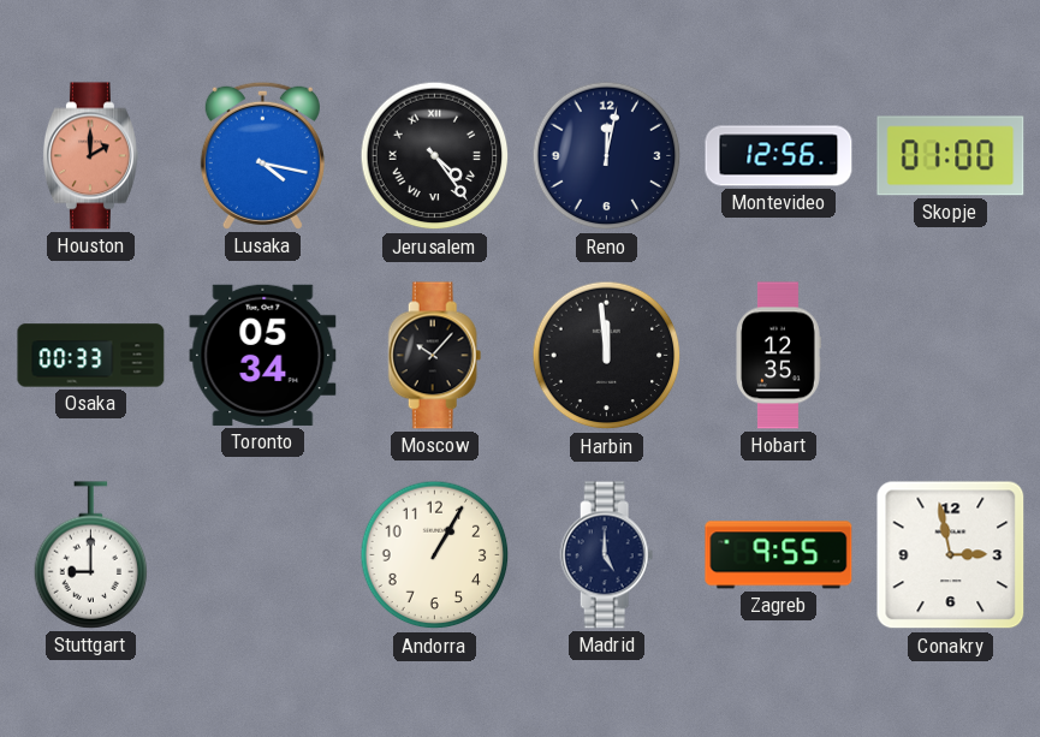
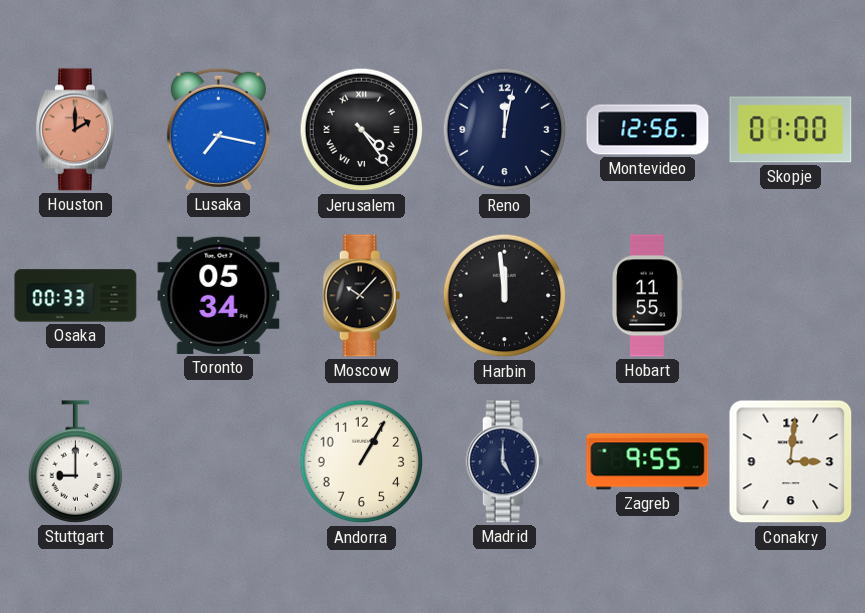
Lusaka: 4:17 -> 7:17 (218, 129)
Hobart: 12:35 -> 11:55 (648, 296)
Conakry: 2:58 -> 3:01 (791, 462)
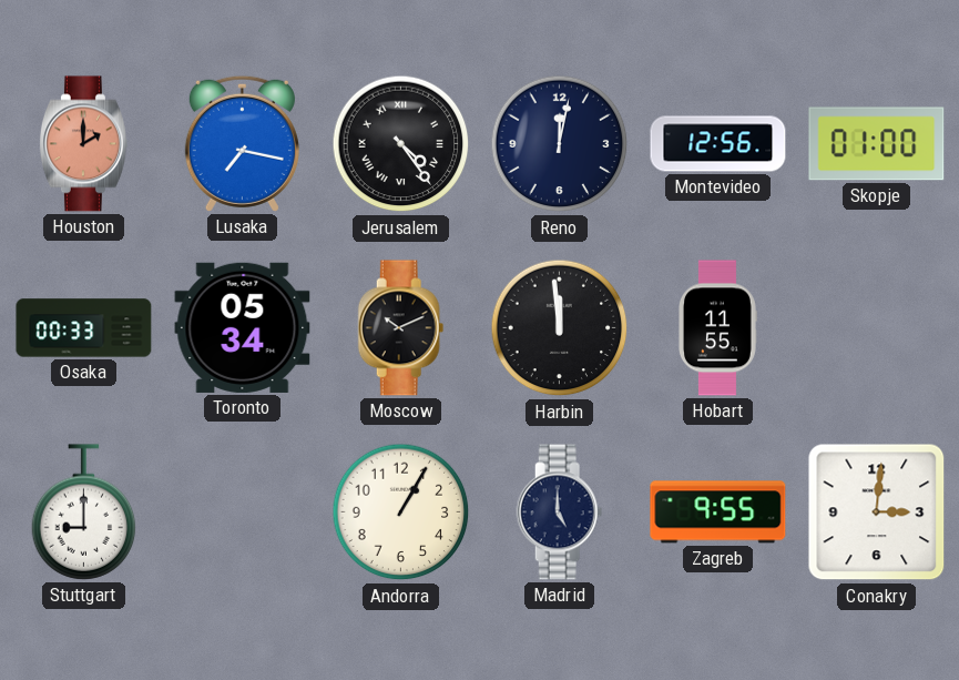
Moscow: 10:07 -> 10:11 (401, 328)
